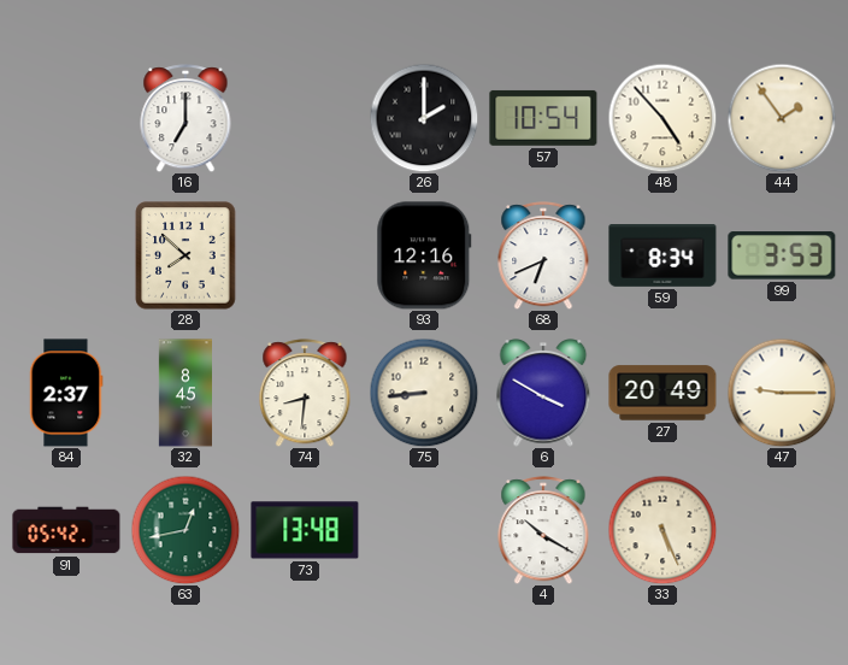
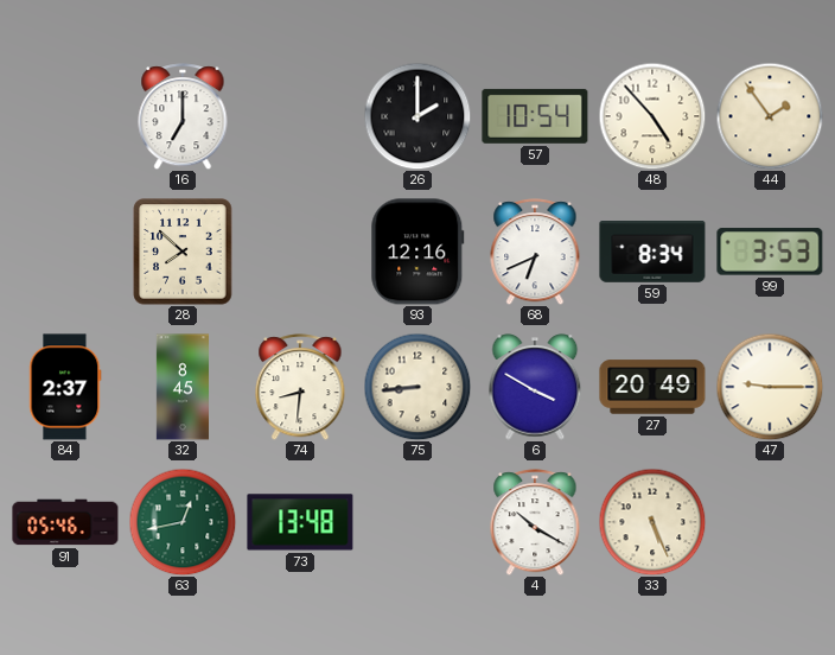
91: 05:42 -> 05:46 (65, 522)
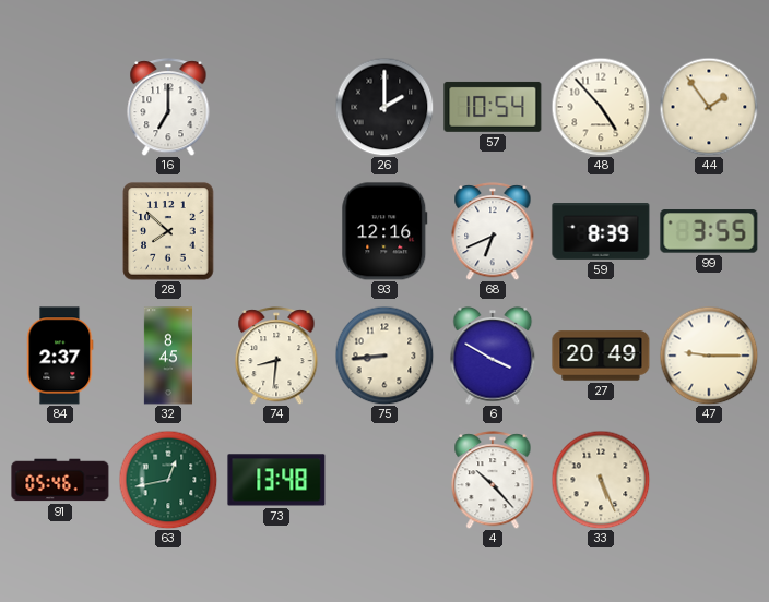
59: 8:34 -> 8:39 (601, 232)
99: 3:53 -> 3:55 (709, 231)
4: 10:20 -> 10:23 (493, 480)
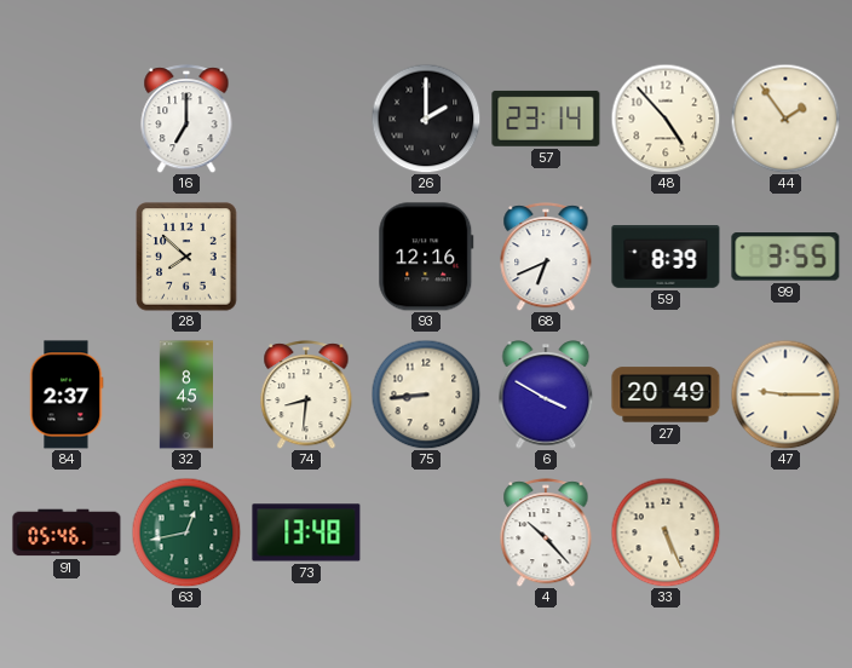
57: 10:54 -> 23:14 (546, 119)
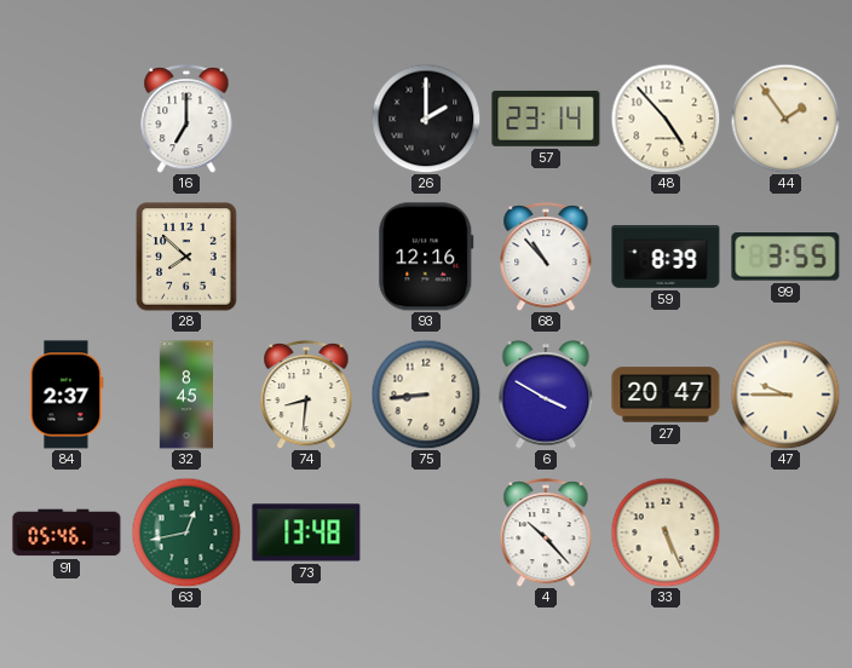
68: 6:41 -> 10:53 (546, 257)
27: 20:49 -> 20:47 (666, 395)
47: 9:15 -> 9:45 (785, 395)
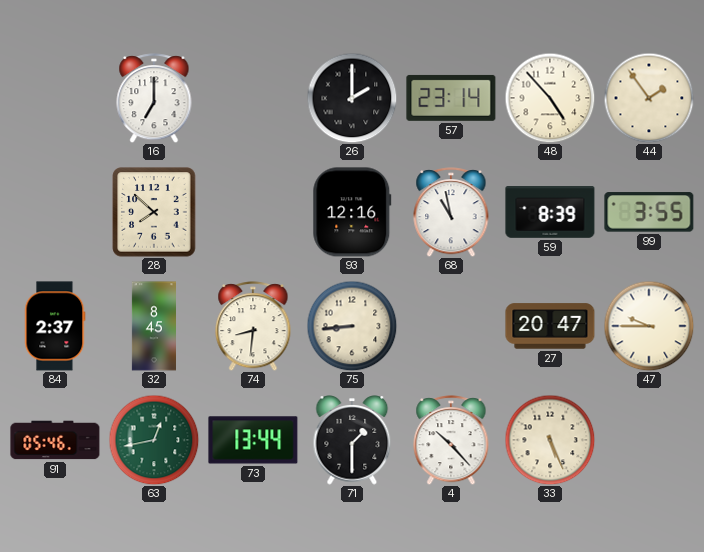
68: 10:53 -> 10:58 (451, 212)
6: 3:50 -> none (546, 395)
73: 13:48 -> 13:44 (253, 440)
71: none -> 1:30 (352, 440)
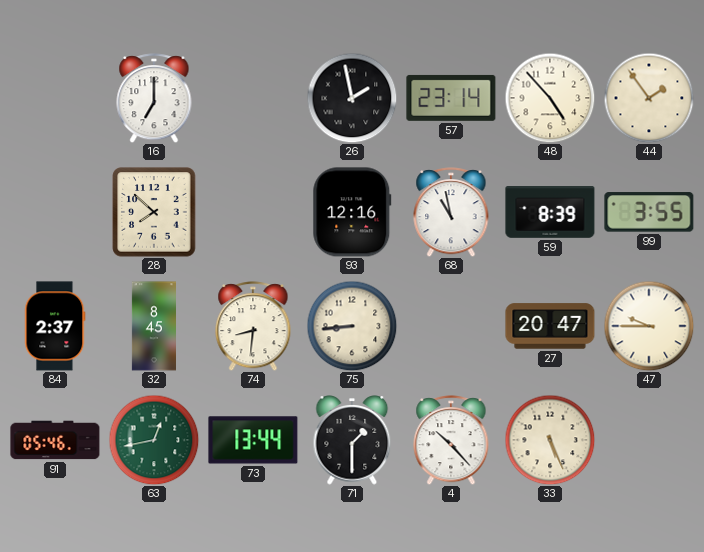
26: 2:00 -> 1:58 (352, 98)
